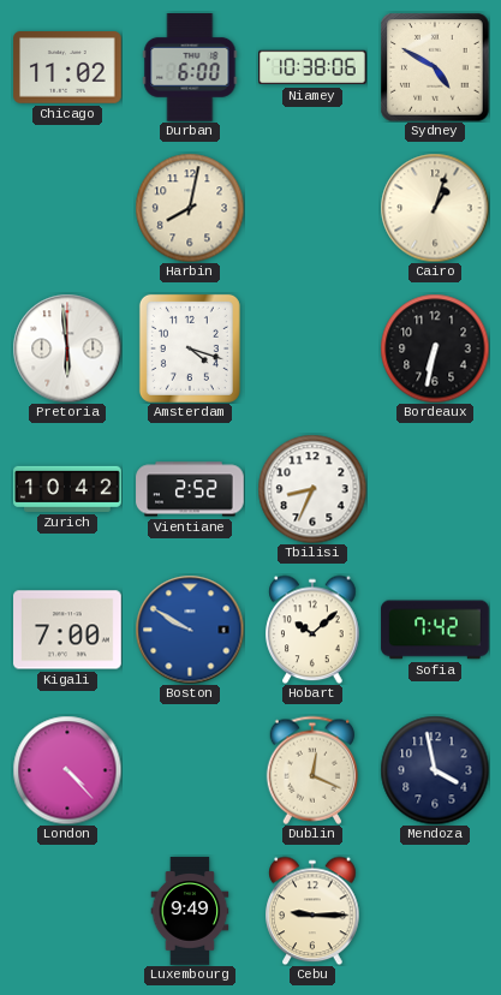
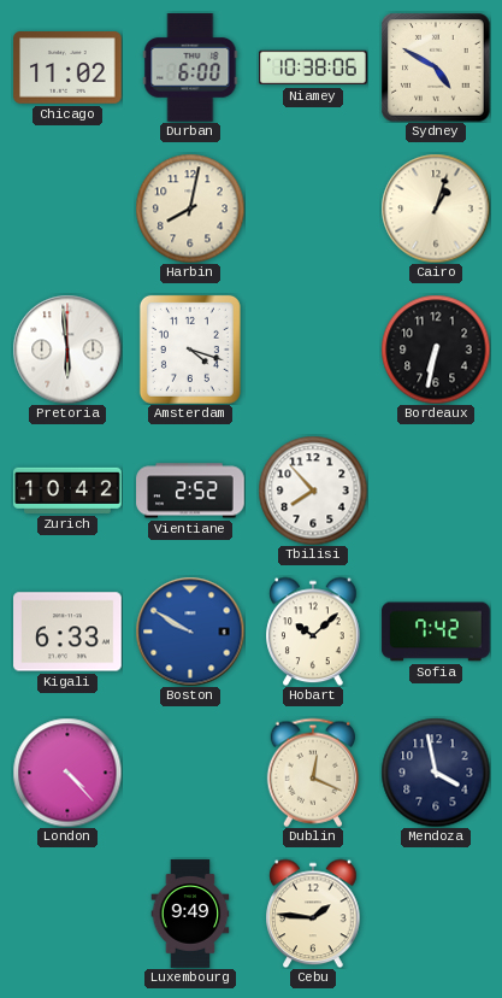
Tbilisi: 8:34 -> 7:53 (313, 491)
Kigali: 7:00 -> 6:33 (67, 632)
Cebu: 9:15 -> 1:46 (313, 914)
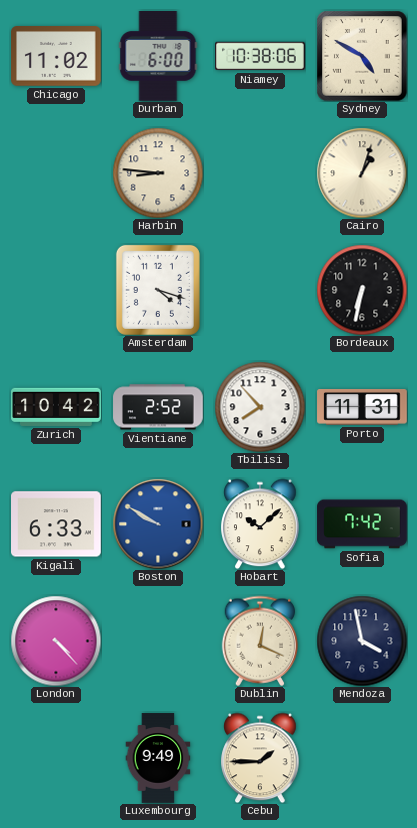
Harbin: 8:02 -> 8:46 (158, 173)
Pretoria: 5:59 -> none (67, 350)
Porto: none -> 11:31 (362, 408)
Cebu: 1:46 -> 1:45 (260, 758)
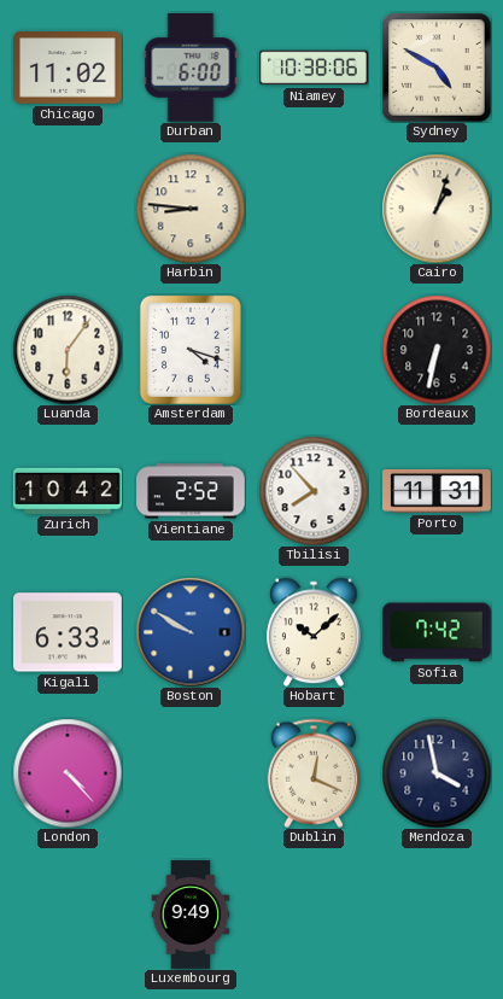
Luanda: none -> 6:06 (68, 350)
Cebu: 1:45 -> none (260, 758)
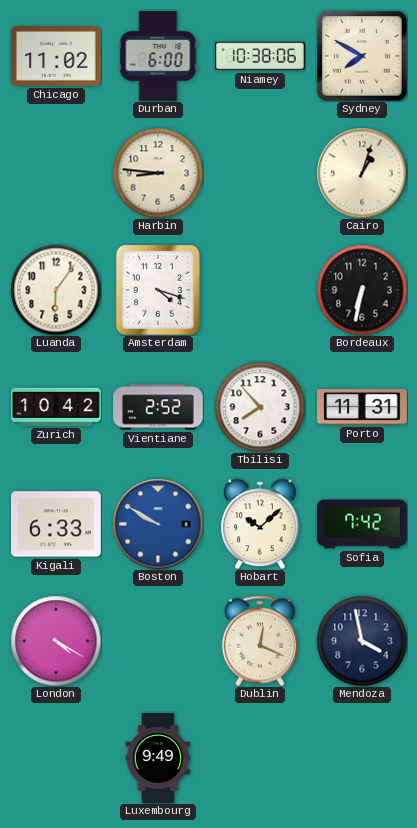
Sydney: 4:50 -> 7:50 (362, 56)
London: 4:23 -> 4:20 (56, 641)
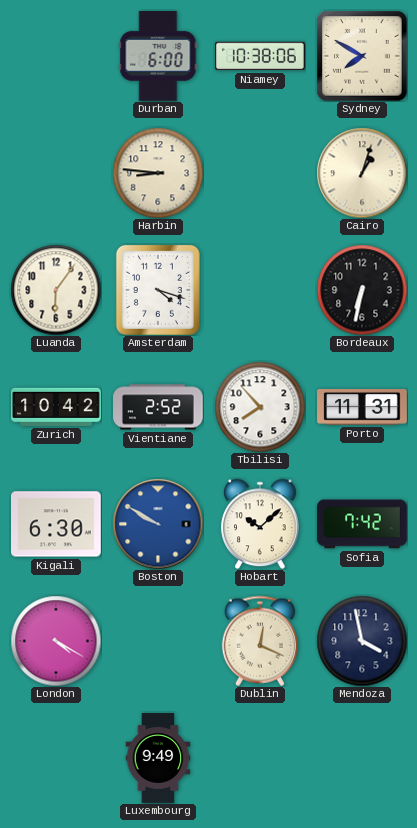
Chicago: 11:02 -> none (56, 57)
Kigali: 6:33 -> 6:30 (56, 524)
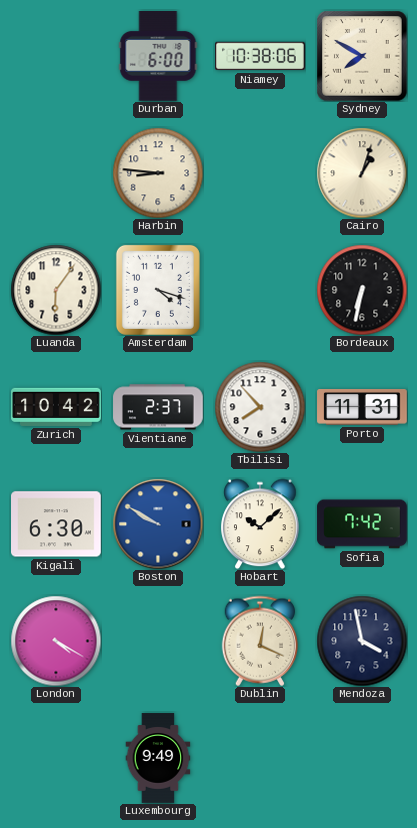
Vientiane: 2:52 -> 2:37 (158, 407)
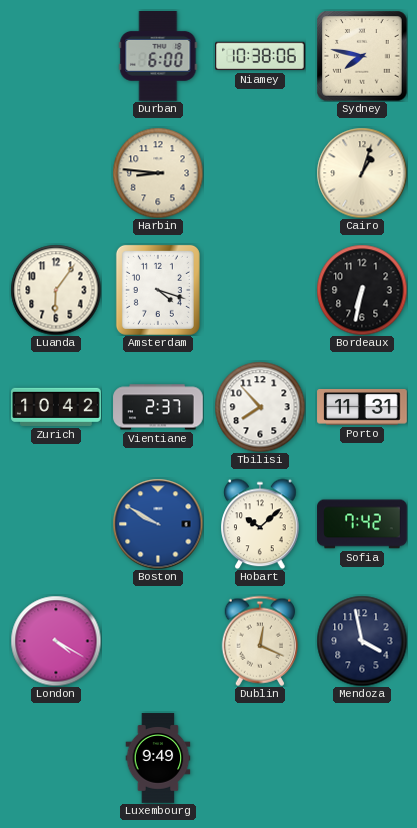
Sydney: 7:50 -> 7:47 (362, 56)
Kigali: 6:30 -> none (56, 524)
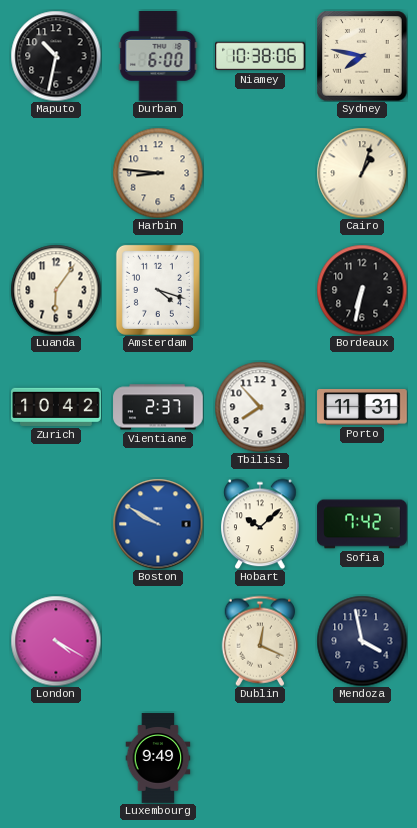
Maputo: none -> 10:32 (56, 56)
